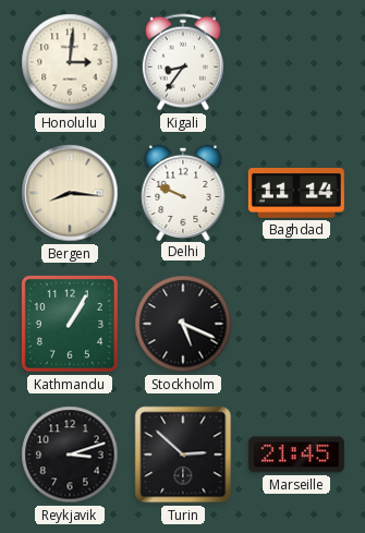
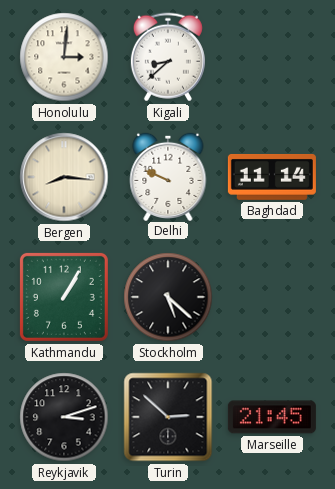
Kigali: 8:36 -> 8:38 (168, 57)
Stockholm: 5:19 -> 5:22 (168, 297)
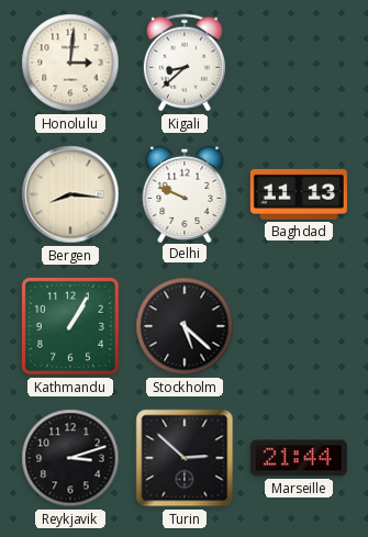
Baghdad: 11:14 -> 11:13 (299, 194)
Marseille: 21:45 -> 21:44 (299, 458)
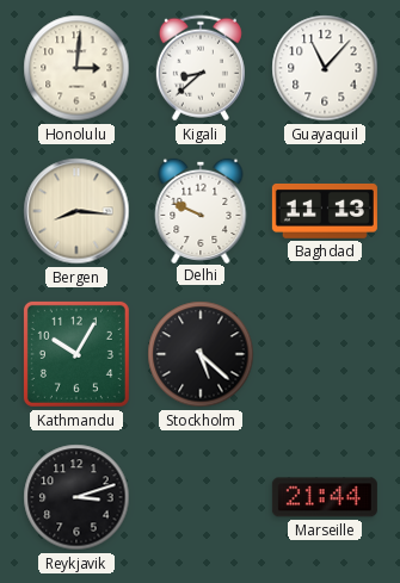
Guayaquil: none -> 11:07 (325, 68)
Kathmandu: 1:05 -> 10:05 (76, 354)
Turin: 2:52 -> none (185, 458)
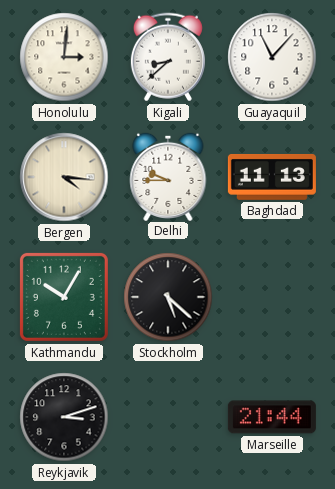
Bergen: 8:16 -> 4:16 (64, 177)
Delhi: 9:49 -> 9:45 (168, 176)
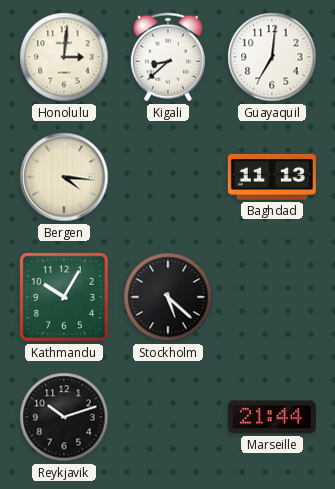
Guayaquil: 11:07 -> 7:01 (272, 57)
Delhi: 9:45 -> none (168, 176)
Reykjavik: 3:12 -> 10:12 (64, 417)
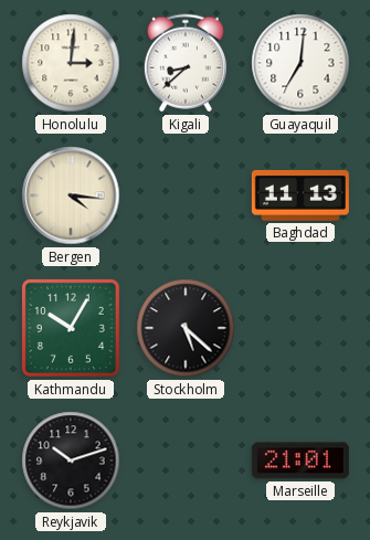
Marseille: 21:44 -> 21:01 (300, 460)
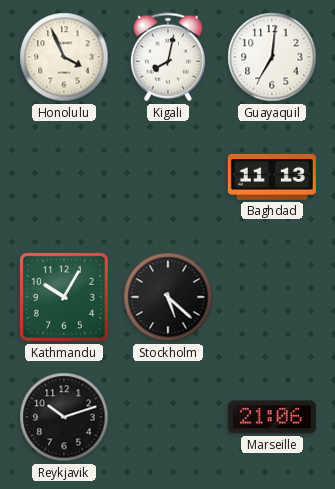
Honolulu: 3:01 -> 3:56 (64, 57)
Kigali: 8:38 -> 8:02 (168, 57)
Bergen: 4:16 -> none (71, 195)
Marseille: 21:01 -> 21:06 (272, 417)
